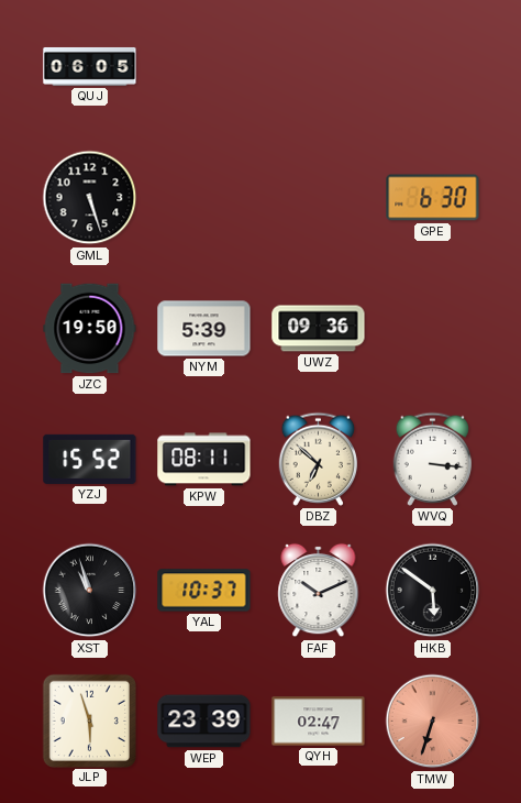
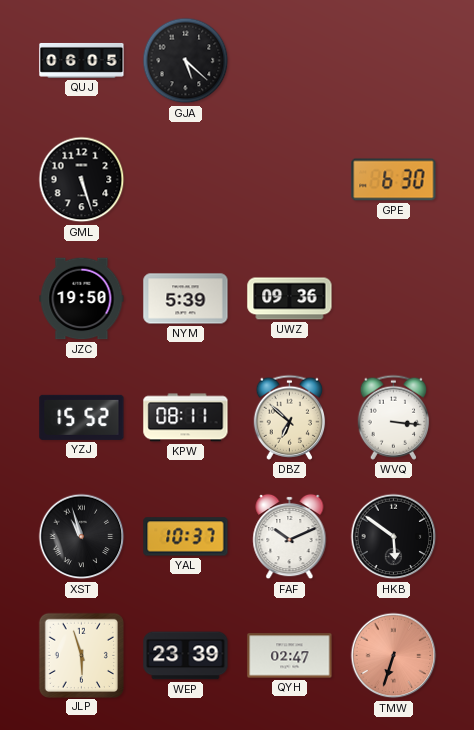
GJA: none -> 5:22 (186, 61)
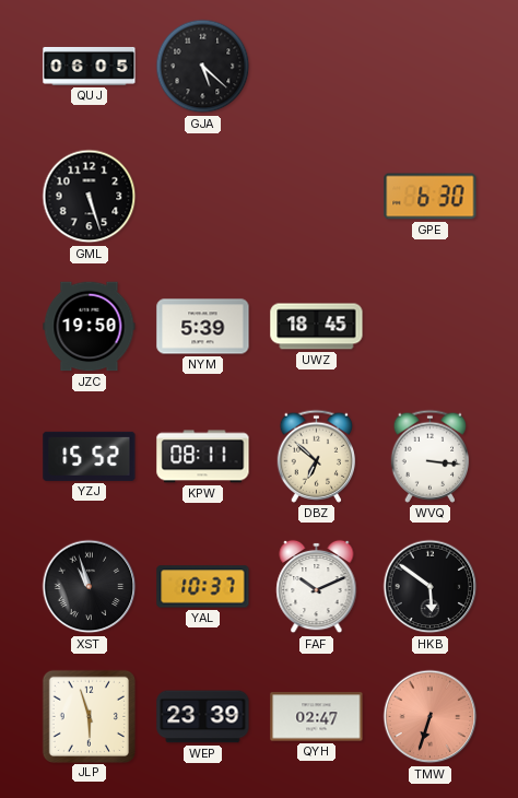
UWZ: 09:36 -> 18:45 (317, 327)
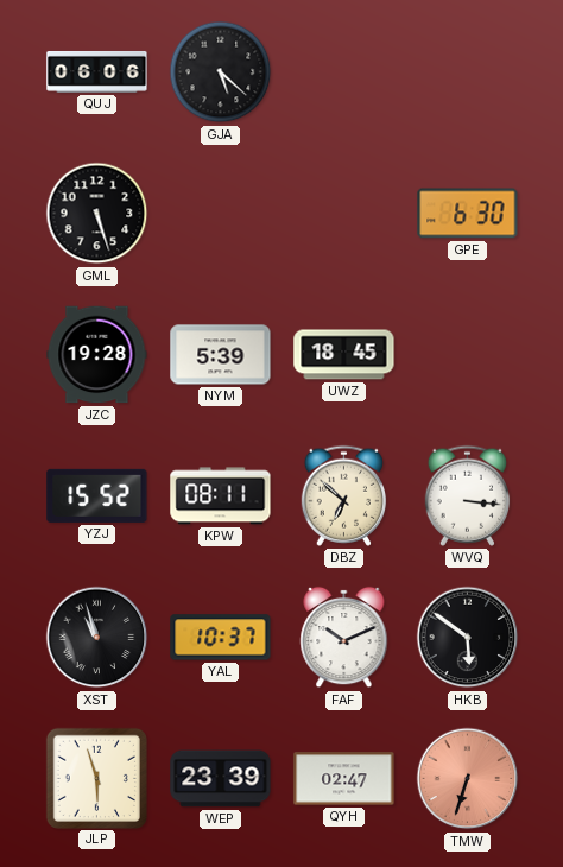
QUJ: 06:05 -> 06:06 (97, 71)
JZC: 19:50 -> 19:28 (97, 355)
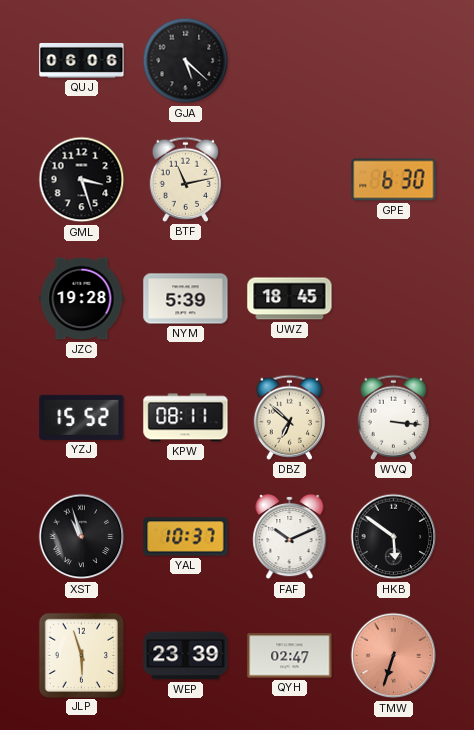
GML: 5:27 -> 3:27 (82, 180)
BTF: none -> 11:13 (186, 179)
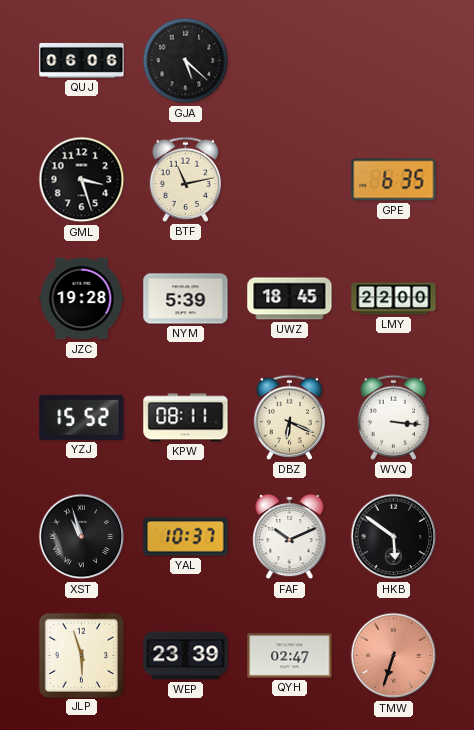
GPE: 6:30 -> 6:35 (394, 180)
LMY: none -> 22:00 (394, 299)
DBZ: 6:52 -> 6:19 (290, 417)
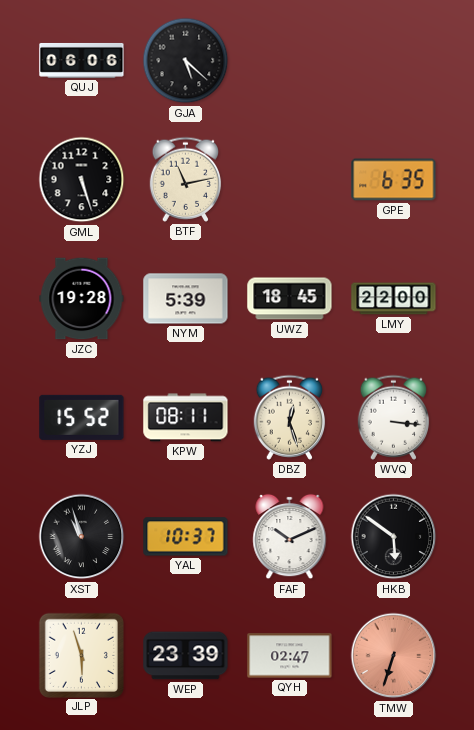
GML: 3:27 -> 5:27 (82, 180)
DBZ: 6:19 -> 12:27 (290, 417)
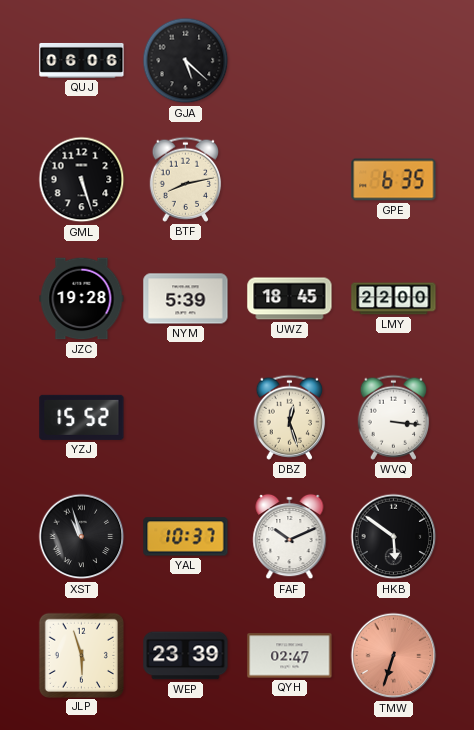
BTF: 11:13 -> 8:13 (186, 179)
KPW: 08:11 -> none (186, 418)
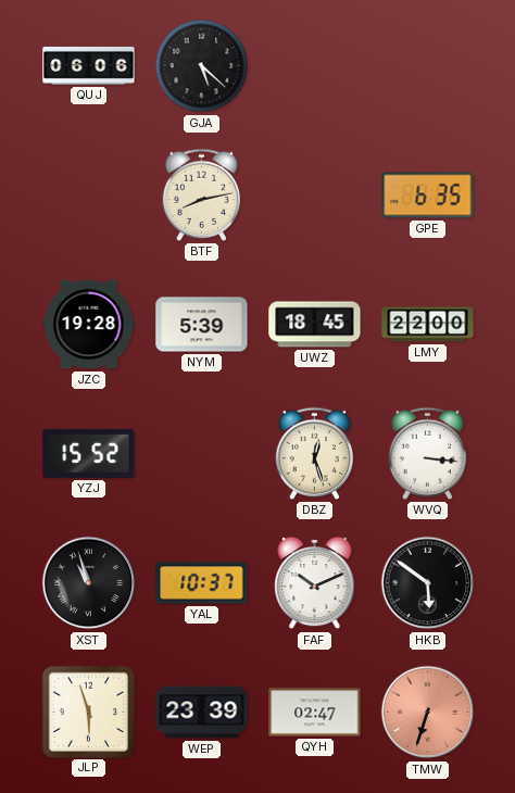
GML: 5:27 -> none (82, 180)
